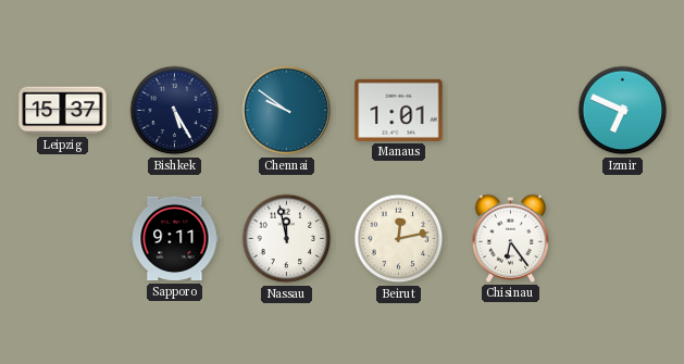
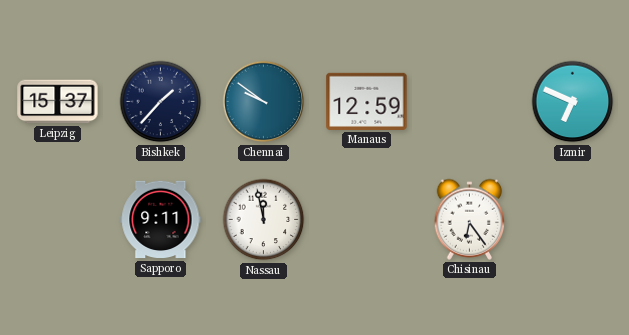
Bishkek: 5:25 -> 1:37 (161, 102)
Manaus: 1:01 -> 12:59 (367, 101)
Beirut: 12:13 -> none (399, 239)
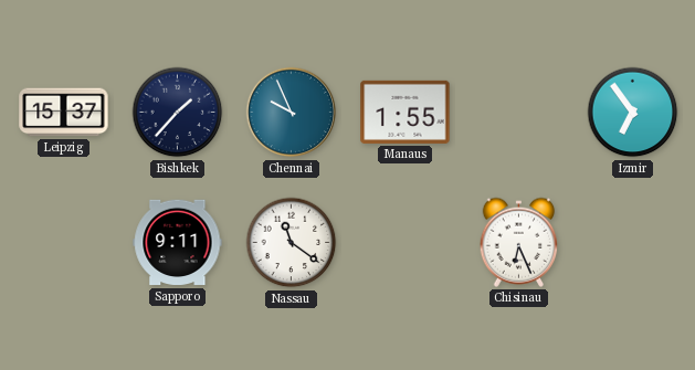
Chennai: 9:51 -> 9:56 (292, 113)
Manaus: 12:59 -> 1:55 (406, 112)
Izmir: 6:49 -> 6:54 (633, 113)
Nassau: 11:58 -> 11:21 (292, 243)
Chisinau: 6:24 -> 6:26 (519, 242)
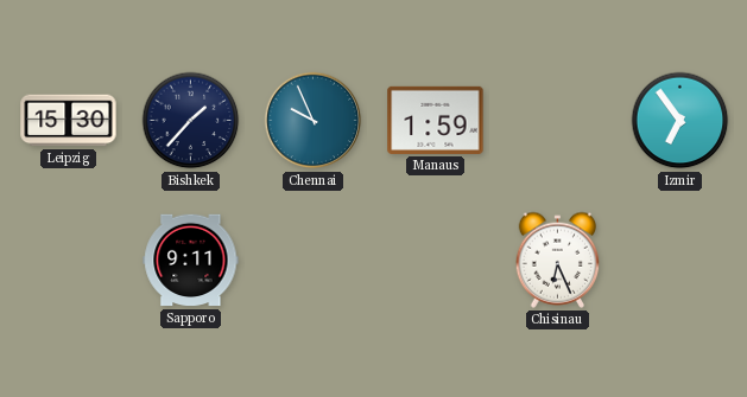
Leipzig: 15:37 -> 15:30 (69, 121)
Manaus: 1:55 -> 1:59 (436, 120)
Nassau: 11:21 -> none (292, 243)
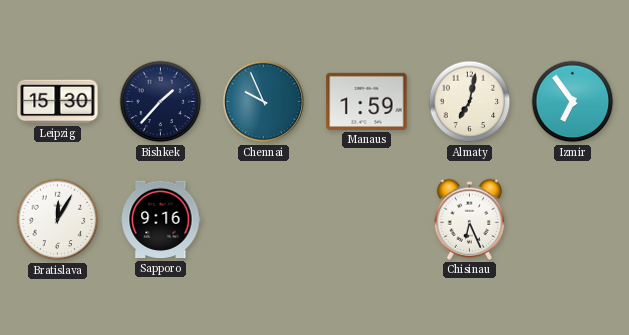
Almaty: none -> 7:02 (470, 102)
Bratislava: none -> 12:05 (58, 220)
Sapporo: 9:11 -> 9:16 (161, 220)
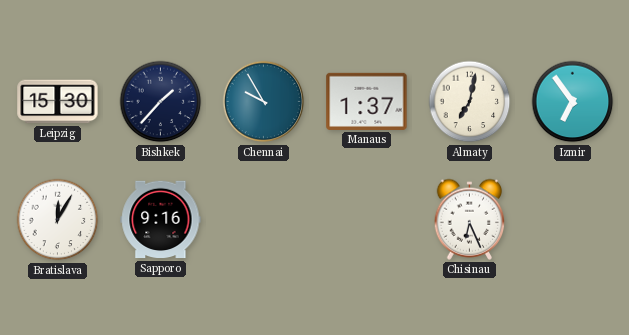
Chennai: 9:56 -> 9:55 (264, 102)
Manaus: 1:59 -> 1:37 (367, 101)
